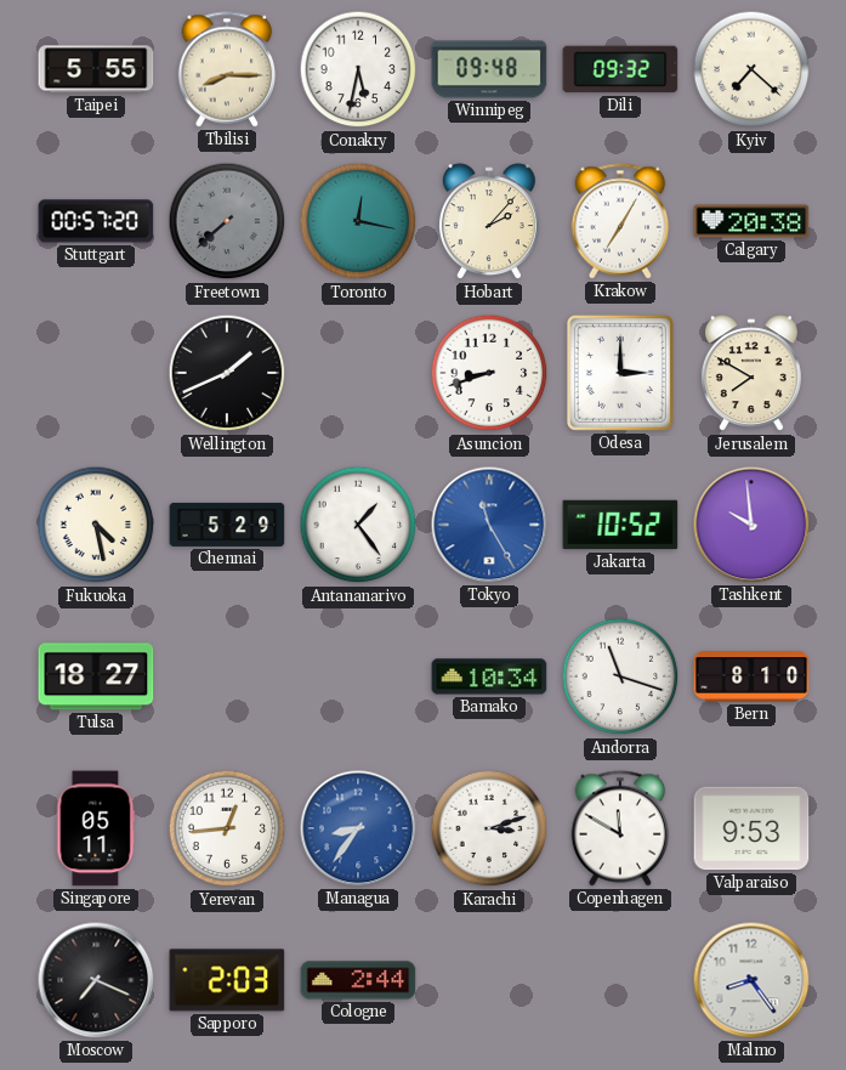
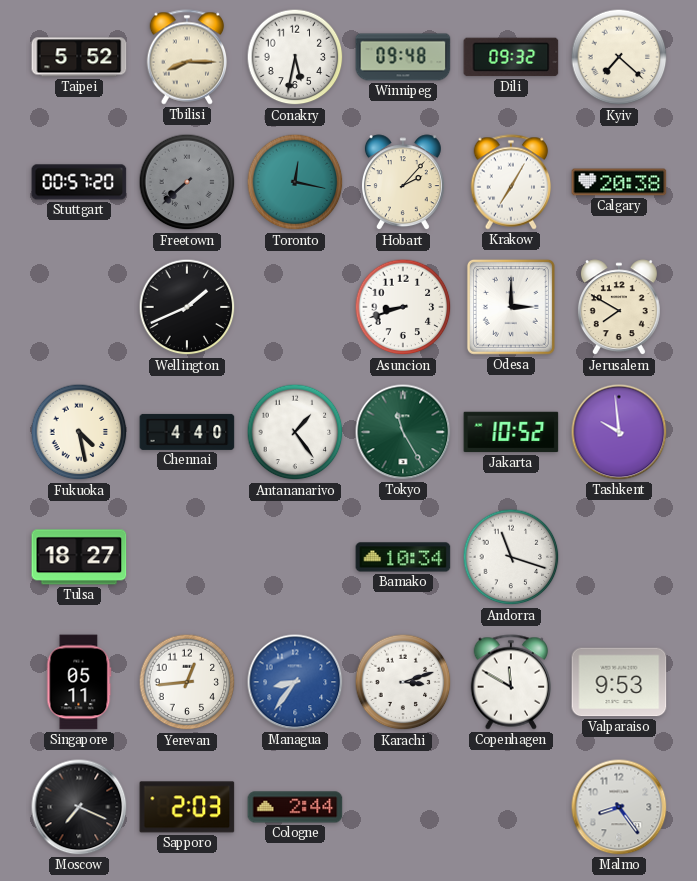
Taipei: 5:55 -> 5:52 (79, 57)
Chennai: 5:29 -> 4:40 (187, 432)
Tokyo dial: blue -> green (403, 432)
Bern: 8:10 -> none (751, 676)
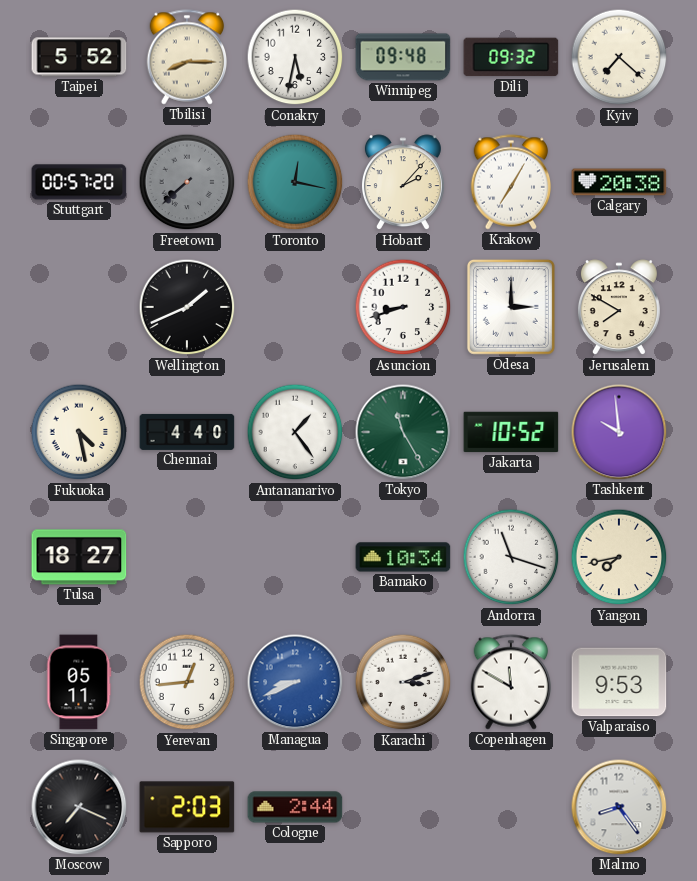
Yangon: none -> 7:43 (619, 557)
Managua: 8:36 -> 8:41 (295, 682)
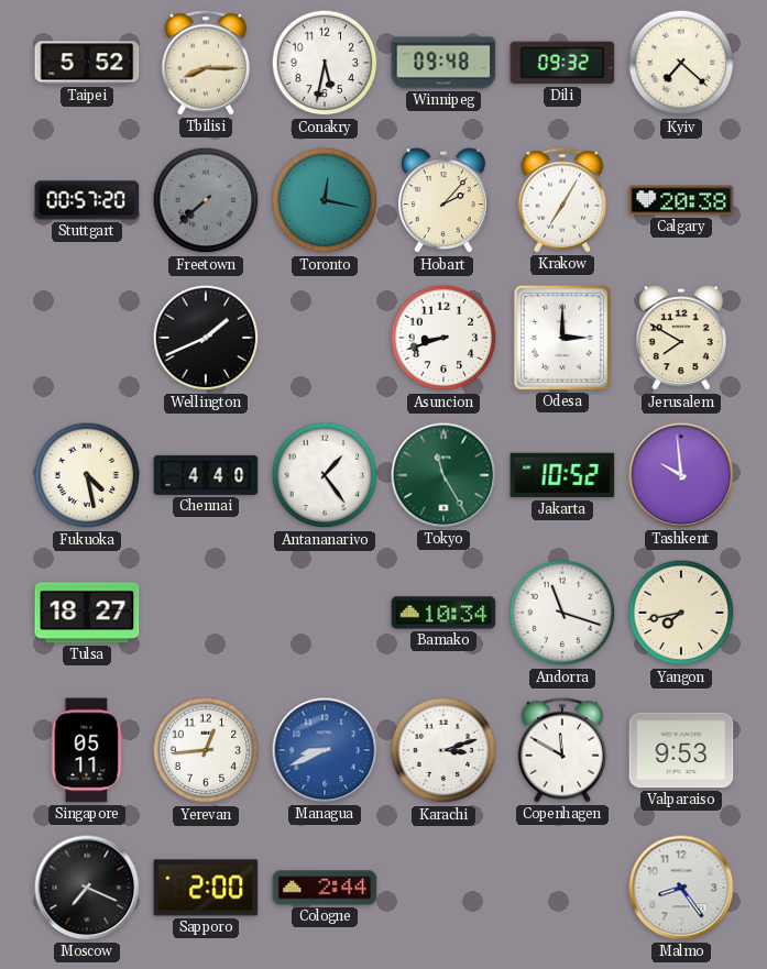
Sapporo: 2:03 -> 2:00 (206, 888)
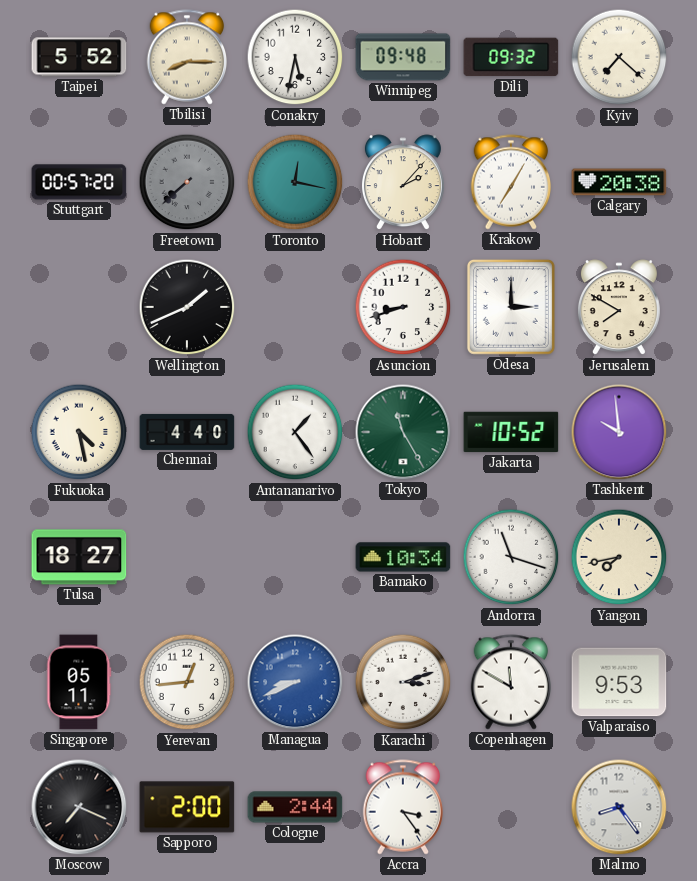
Accra: none -> 3:24 (403, 807)
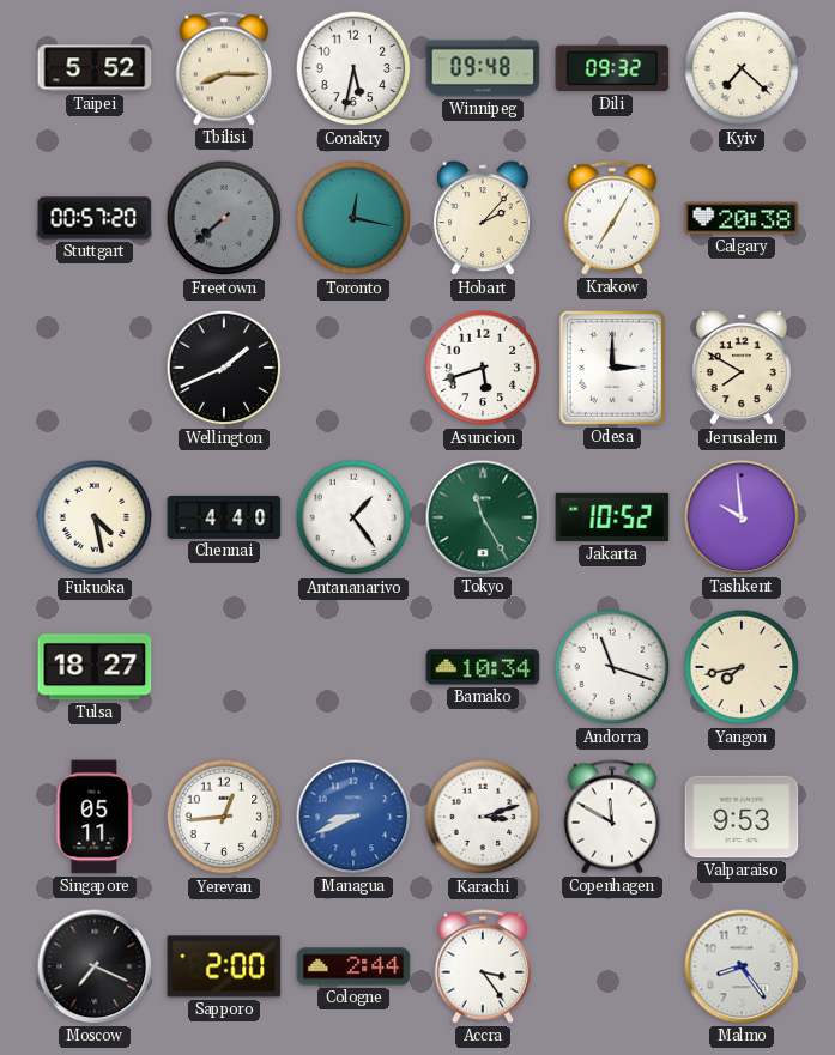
Asuncion: 8:42 -> 5:42 (483, 368)
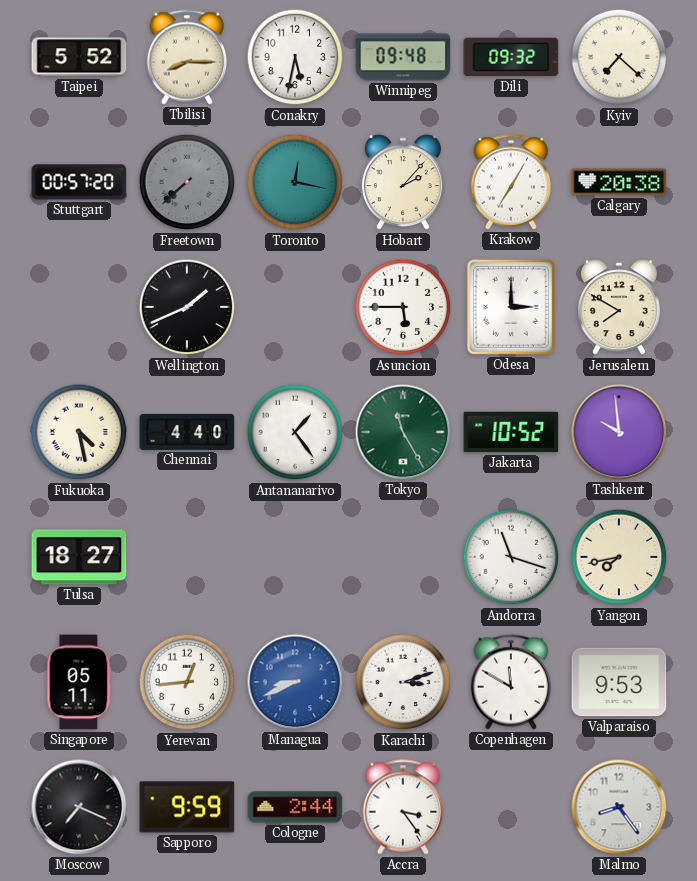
Asuncion: 5:42 -> 5:45 (403, 307)
Bamako: 10:34 -> none (483, 667)
Sapporo: 2:00 -> 9:59 (187, 807)
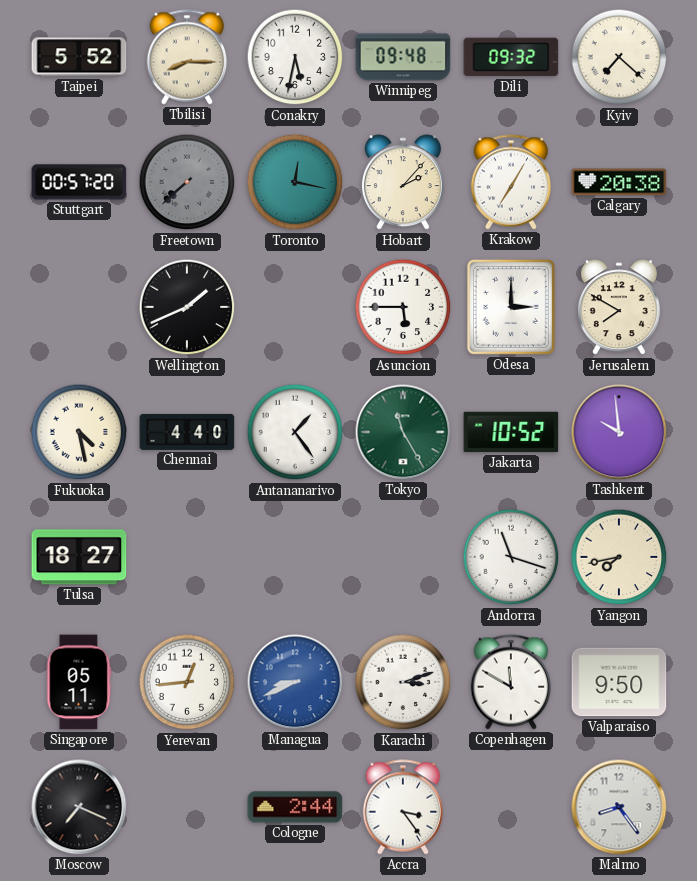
Valparaiso: 9:53 -> 9:50 (619, 682)
Sapporo: 9:59 -> none (187, 807)
